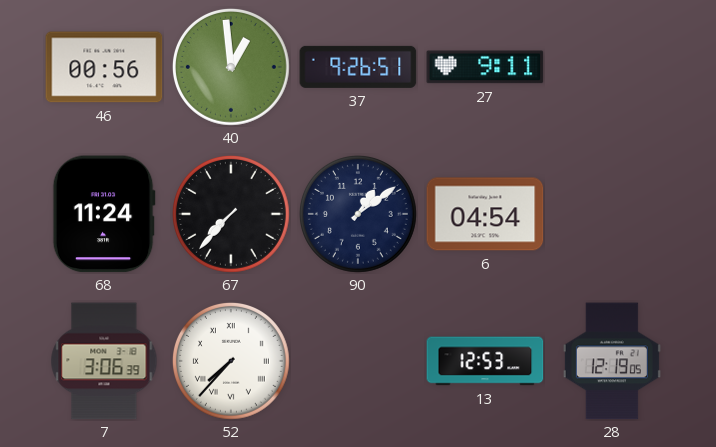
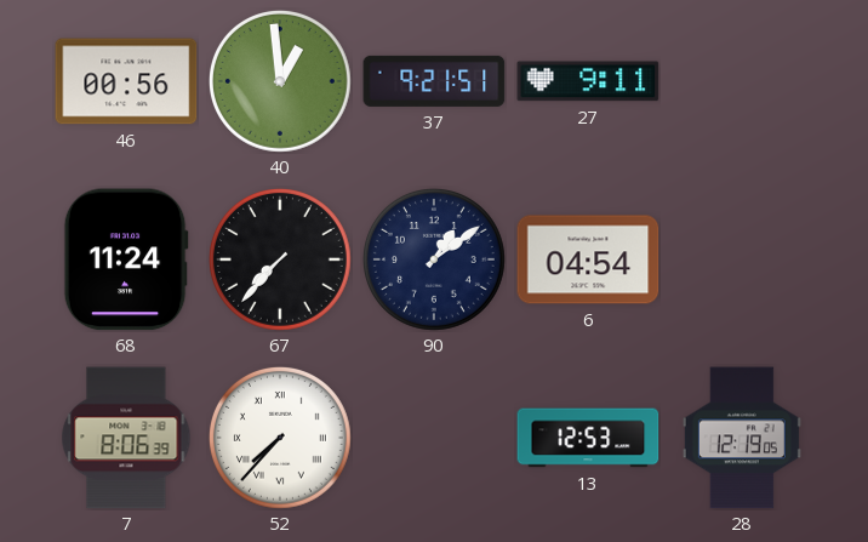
37: 9:26 -> 9:21 (434, 81)
7: 3:06 -> 8:06 (126, 438)
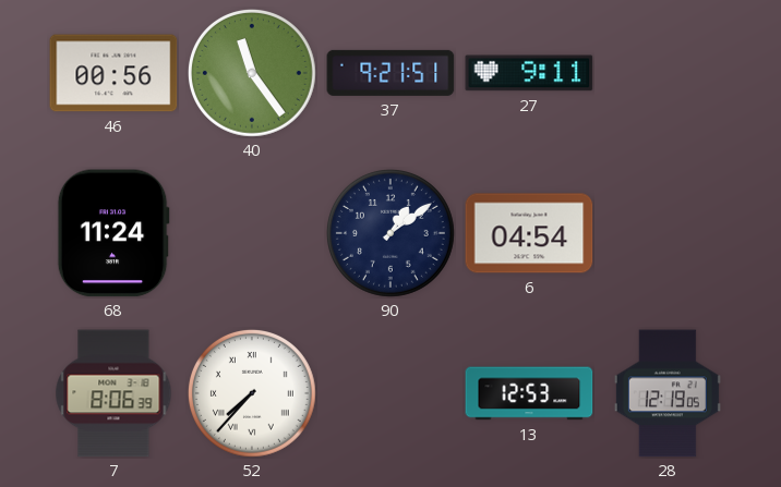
40: 12:59 -> 11:24 (252, 73)
67: 7:37 -> none (280, 259)
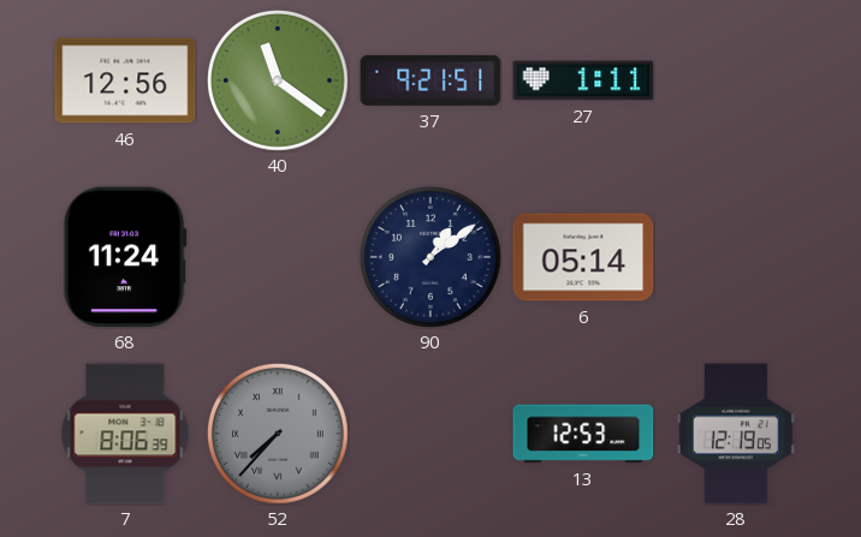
46: 00:56 -> 12:56 (125, 80)
40: 11:24 -> 11:21 (278, 80)
27: 9:11 -> 1:11 (583, 80)
6: 04:54 -> 05:14 (583, 257)
52 dial: white -> grey (278, 434)
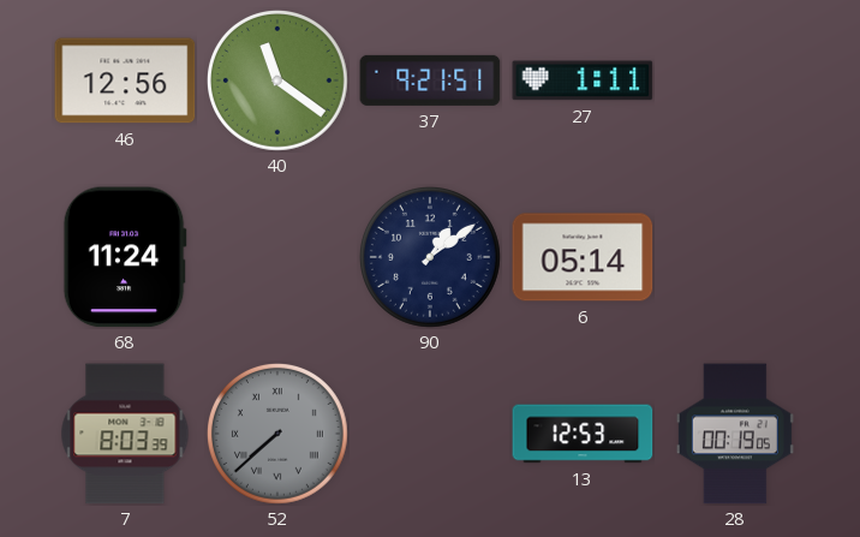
7: 8:06 -> 8:03 (125, 434)
52: 7:37 -> 7:38 (277, 434)
28: 12:19 -> 00:19 (735, 434)
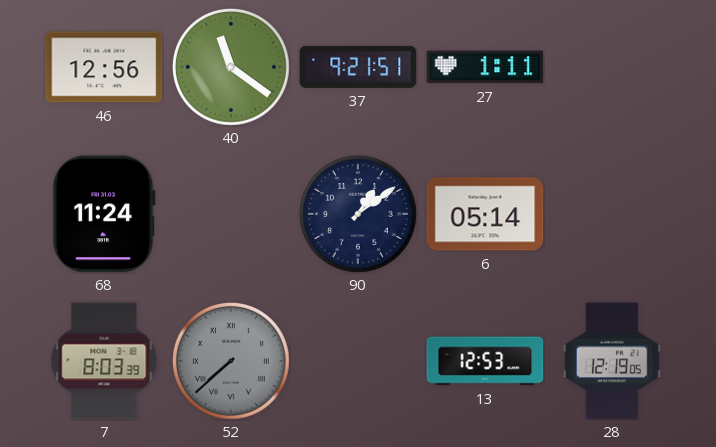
28: 00:19 -> 12:19 (612, 361)
